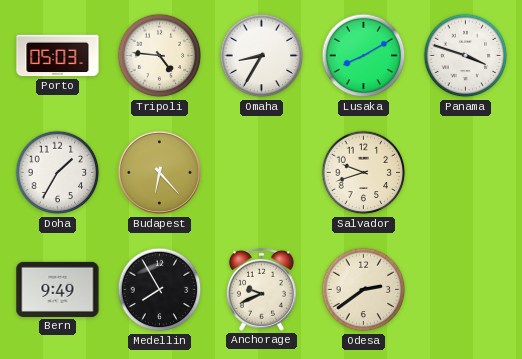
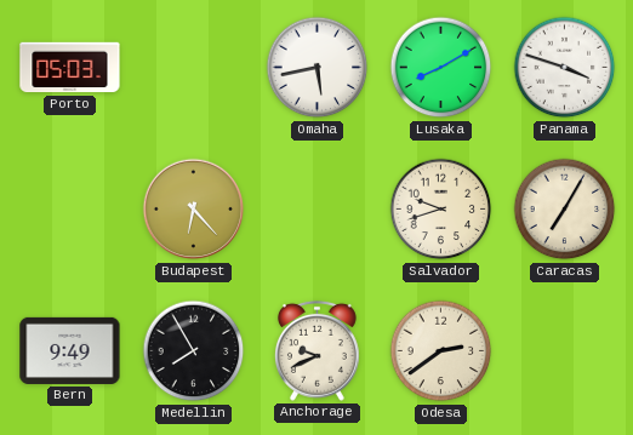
Tripoli: 4:46 -> none (160, 56)
Omaha: 8:35 -> 5:43 (318, 68)
Doha: 1:35 -> none (58, 173)
Caracas: none -> 7:05 (565, 210)
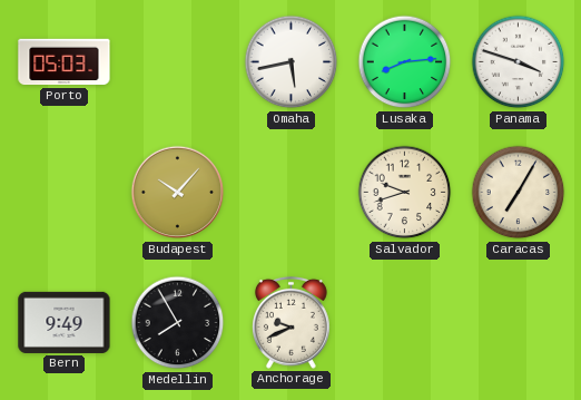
Lusaka: 8:10 -> 8:14 (405, 62)
Budapest: 6:23 -> 10:07 (178, 193)
Odesa: 2:39 -> none (441, 351)
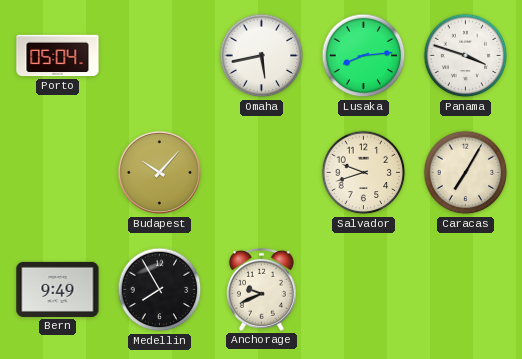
Porto: 05:03 -> 05:04 (58, 56)
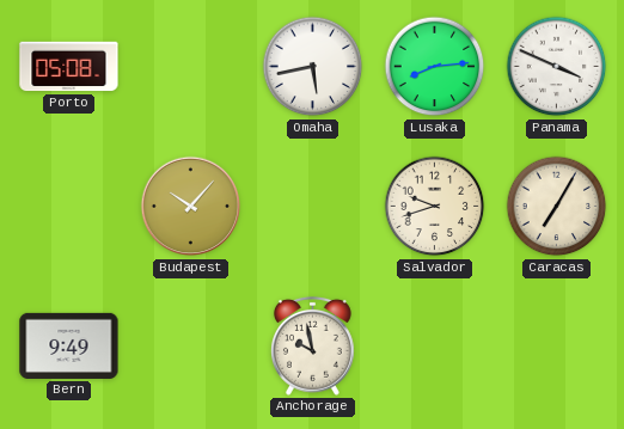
Porto: 05:04 -> 05:08 (69, 67)
Panama: 3:48 -> 3:49 (557, 67)
Medellin: 7:55 -> none (160, 290)
Anchorage: 9:41 -> 9:58 (312, 345)
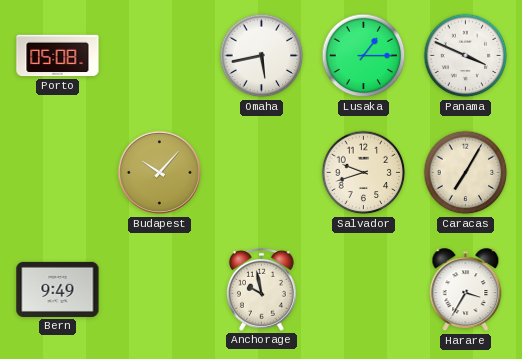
Lusaka: 8:14 -> 1:15 (364, 56)
Harare: none -> 3:35 (466, 290)
